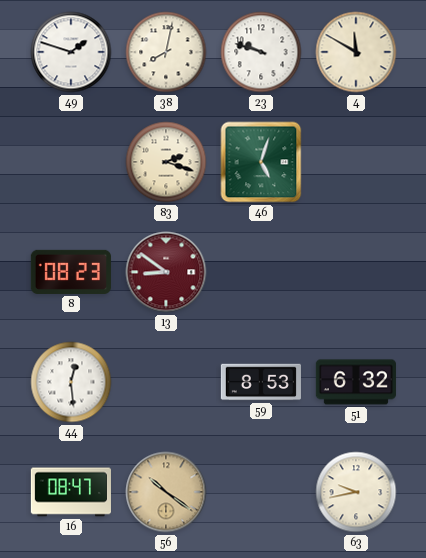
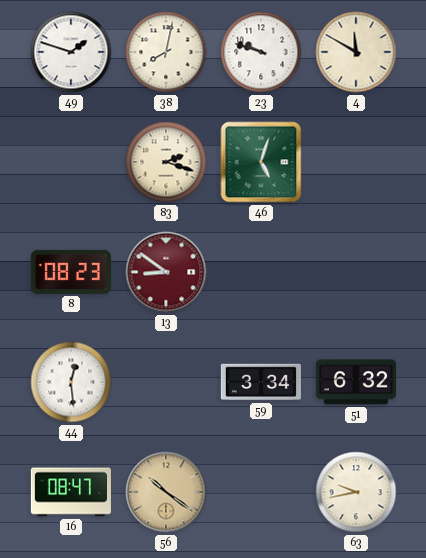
59: 8:53 -> 3:34 (261, 382)
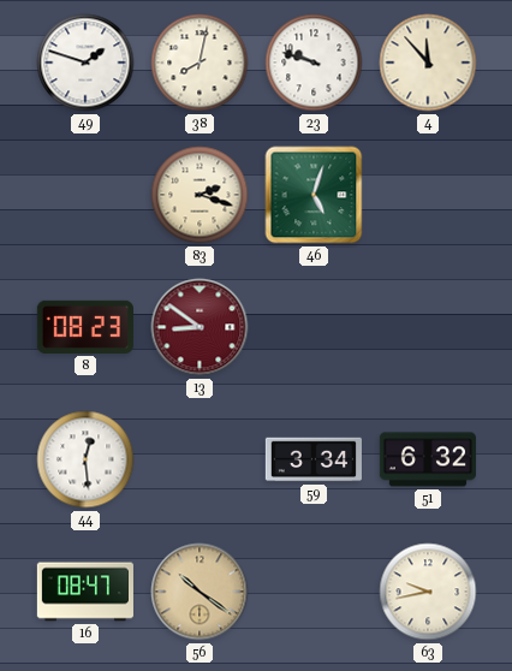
4: 11:50 -> 11:53 (428, 63)
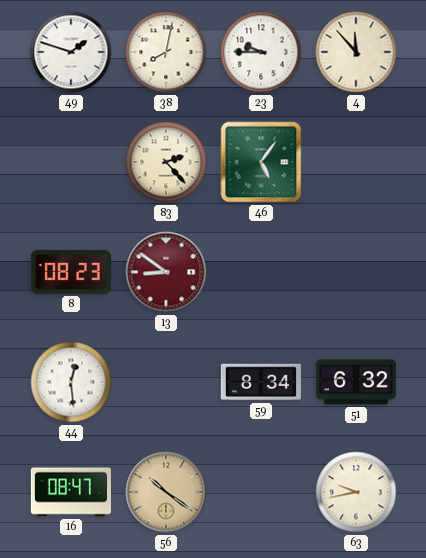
23: 9:48 -> 9:45 (261, 52)
83: 2:18 -> 2:23 (166, 162)
46: 5:03 -> 5:06 (261, 162)
59: 3:34 -> 8:34 (261, 382)
